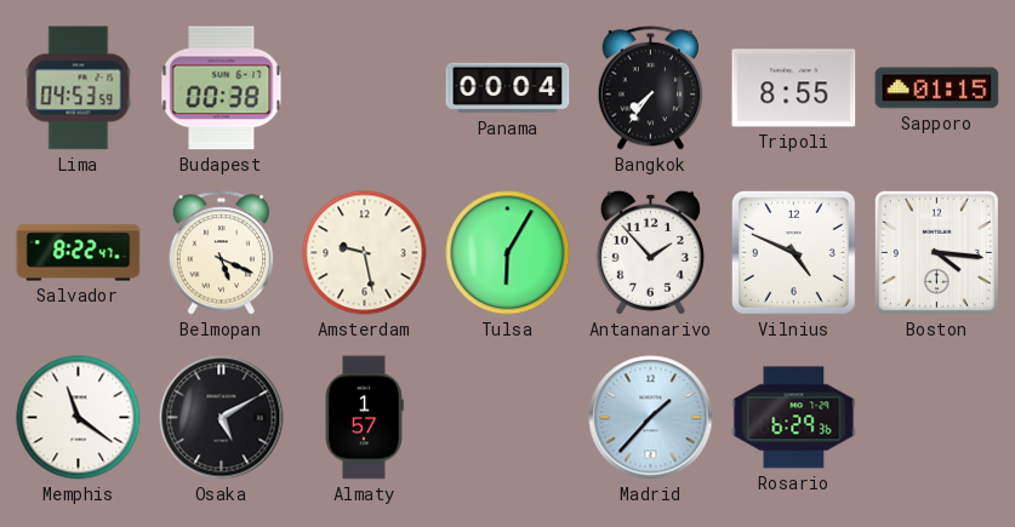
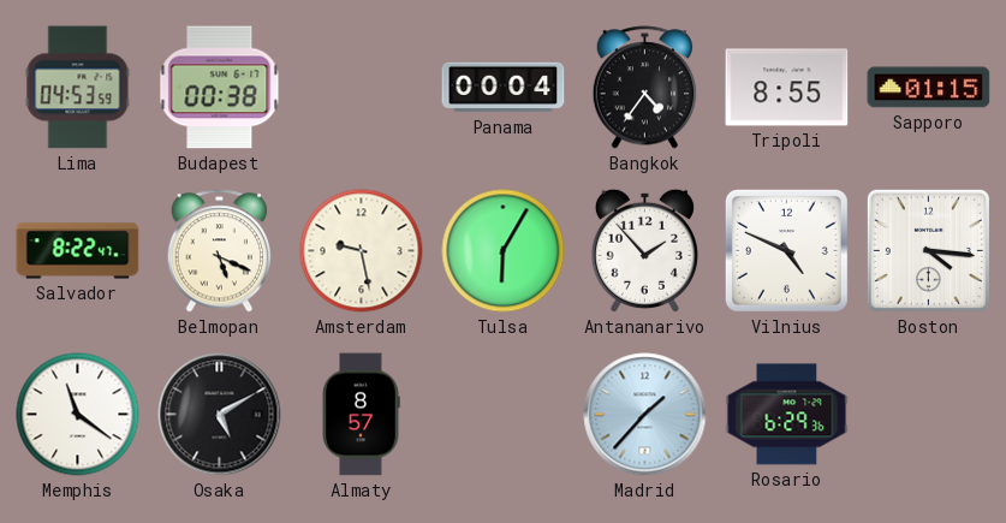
Bangkok: 7:36 -> 4:36 (645, 88)
Almaty: 1:57 -> 8:57 (361, 415)
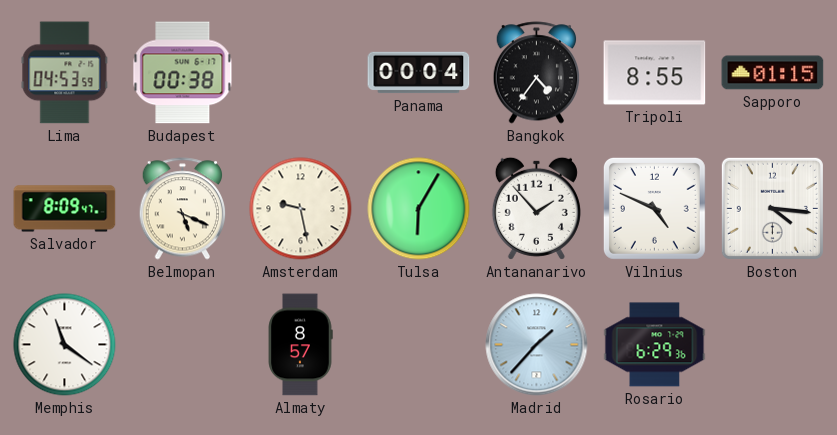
Salvador: 8:22 -> 8:09 (65, 209)
Osaka: 5:10 -> none (220, 415)
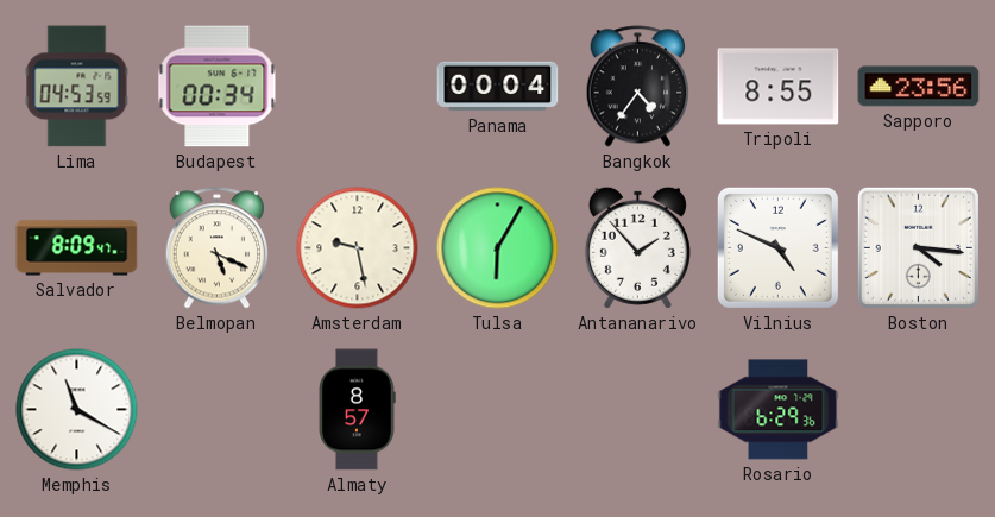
Budapest: 00:38 -> 00:34 (218, 87)
Sapporo: 01:15 -> 23:56 (919, 87)
Memphis: 11:21 -> 11:20 (77, 410)
Madrid: 1:37 -> none (537, 345)
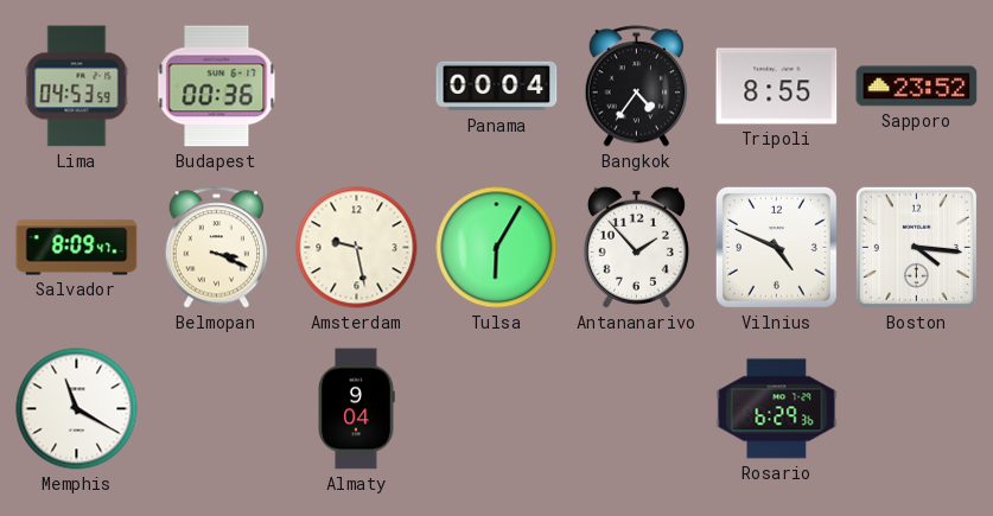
Budapest: 00:34 -> 00:36 (217, 87)
Sapporo: 23:56 -> 23:52 (917, 87)
Belmopan: 5:19 -> 3:19 (217, 248)
Almaty: 8:57 -> 9:04 (356, 409)
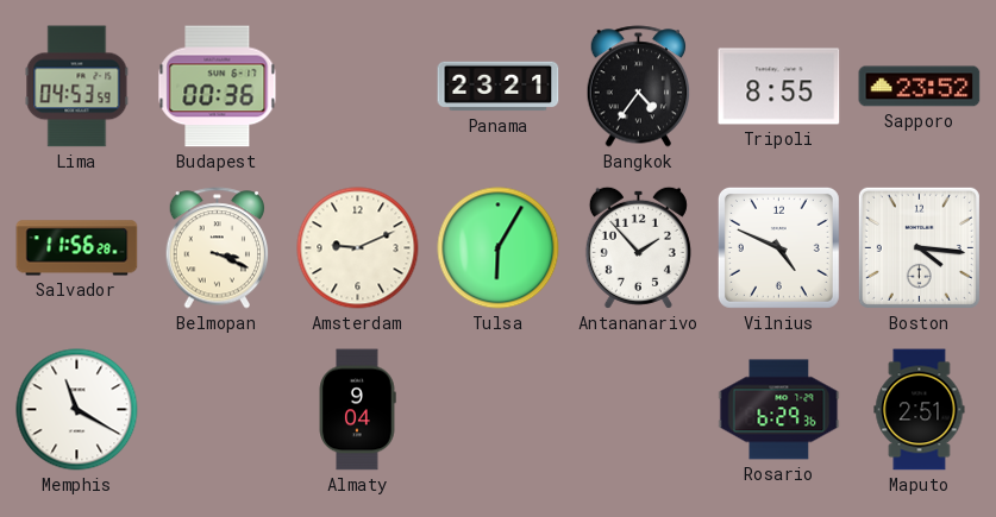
Panama: 00:04 -> 23:21 (499, 87)
Salvador: 8:09 -> 11:56 (77, 248)
Amsterdam: 9:28 -> 9:11 (358, 248)
Maputo: none -> 2:51 (920, 410)
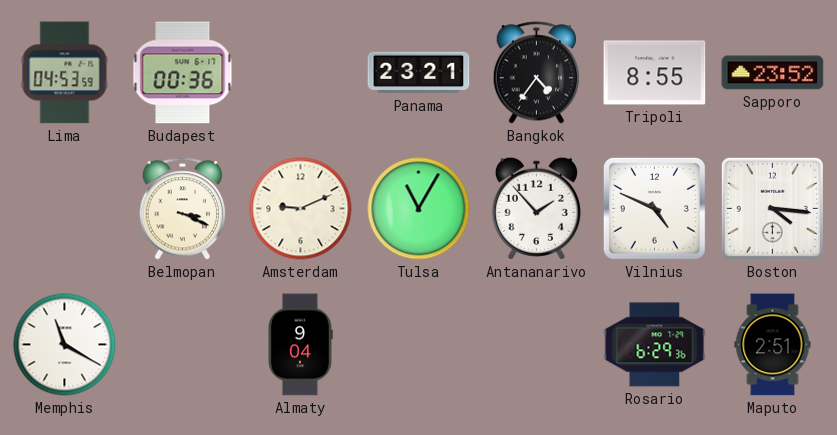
Salvador: 11:56 -> none (77, 248)
Tulsa: 6:05 -> 11:05 (419, 209)
